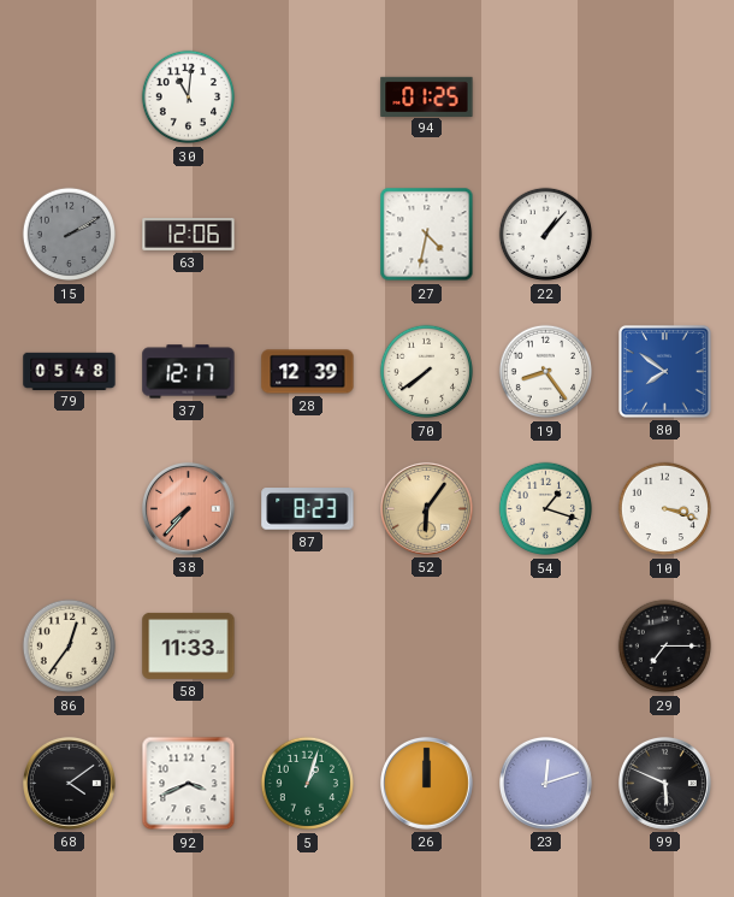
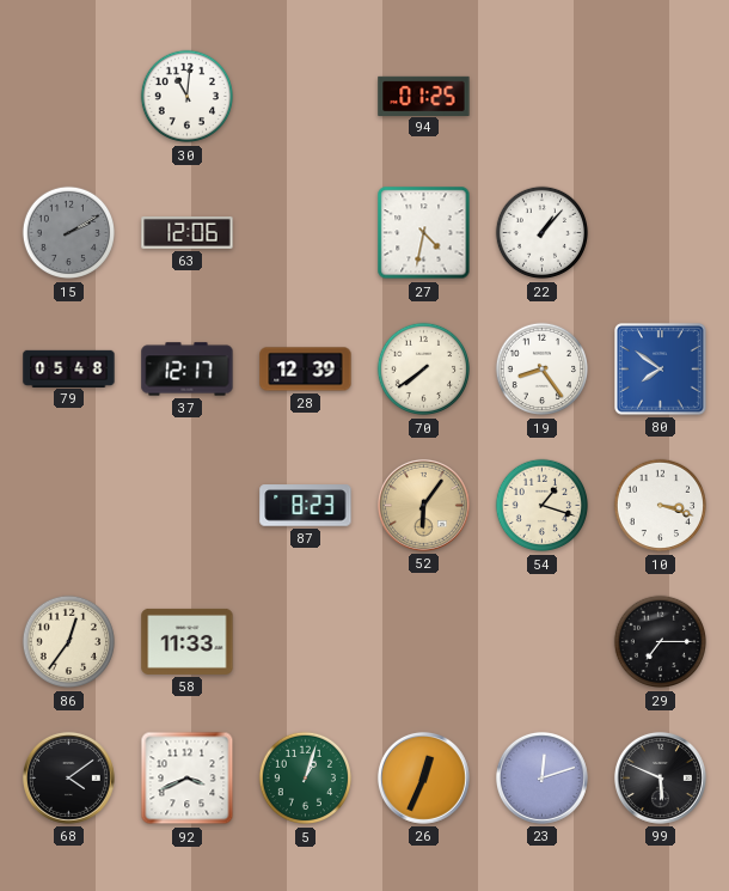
38: 7:37 -> none (188, 508)
26: 12:00 -> 12:34 (423, 777)
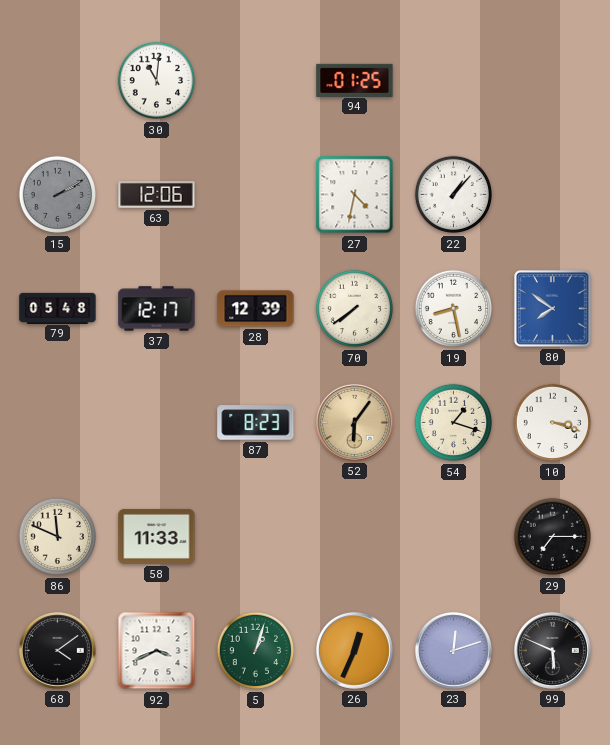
19: 8:24 -> 8:28 (454, 309)
86: 12:36 -> 11:49 (58, 537)
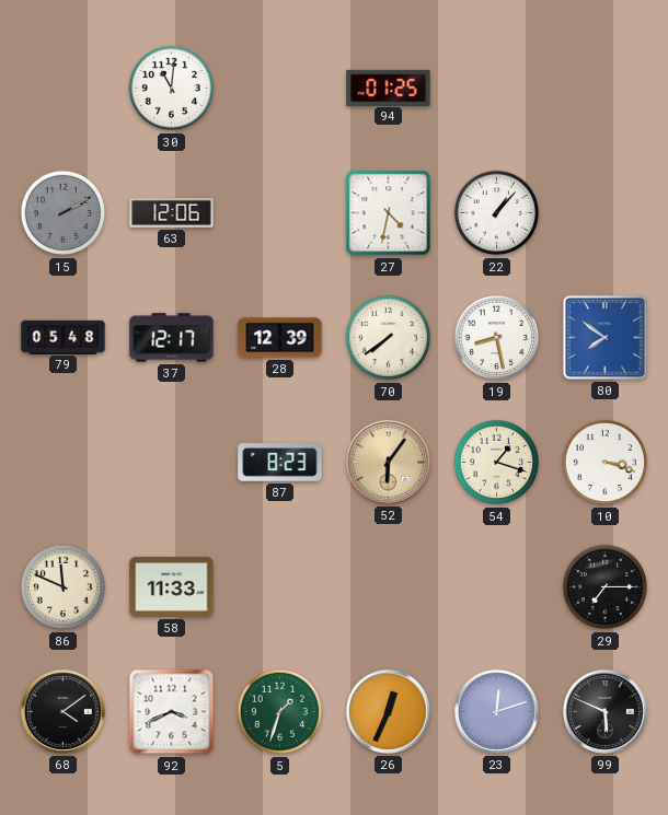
5: 1:03 -> 1:33 (280, 712)
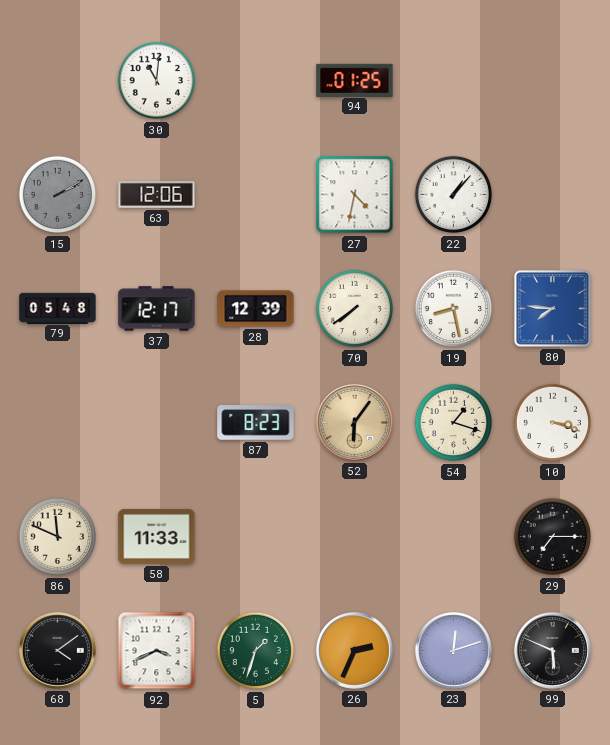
80: 7:51 -> 7:46 (553, 309)
26: 12:34 -> 2:34 (354, 650)
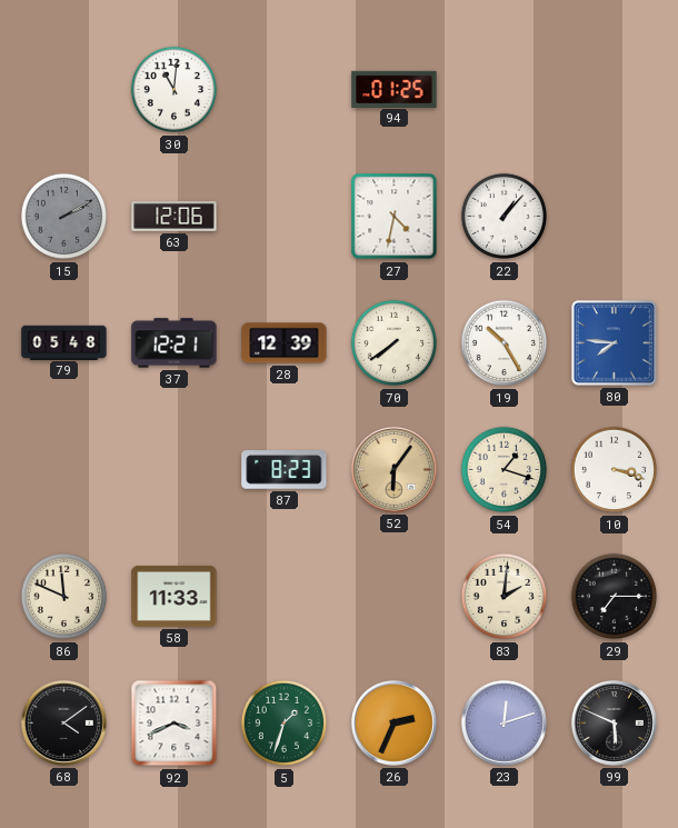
37: 12:17 -> 12:21 (175, 343)
19: 8:28 -> 10:25 (505, 343)
83: none -> 2:01 (505, 597)
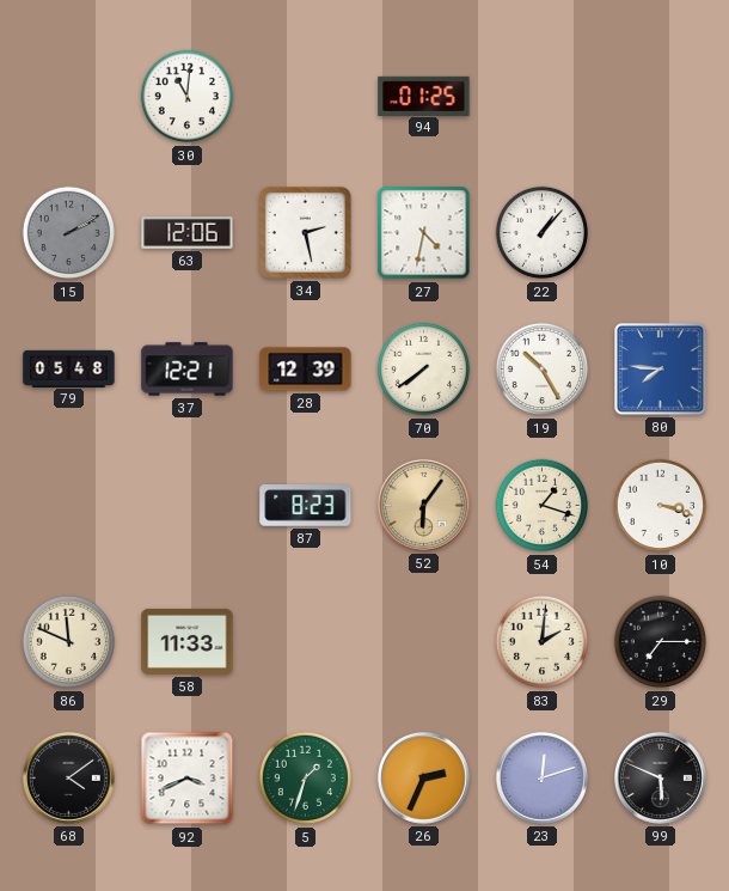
34: none -> 2:28 (305, 232)
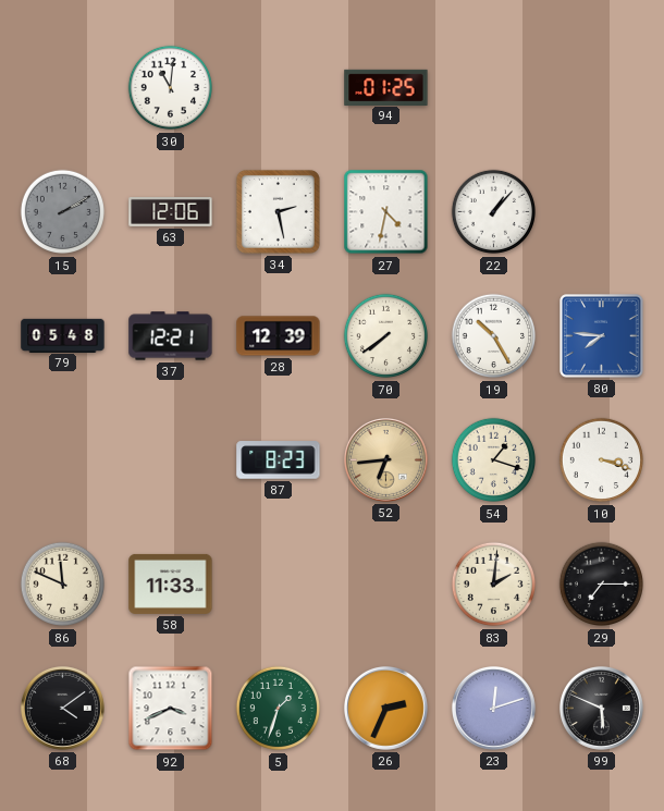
52: 6:06 -> 6:44 (385, 459)
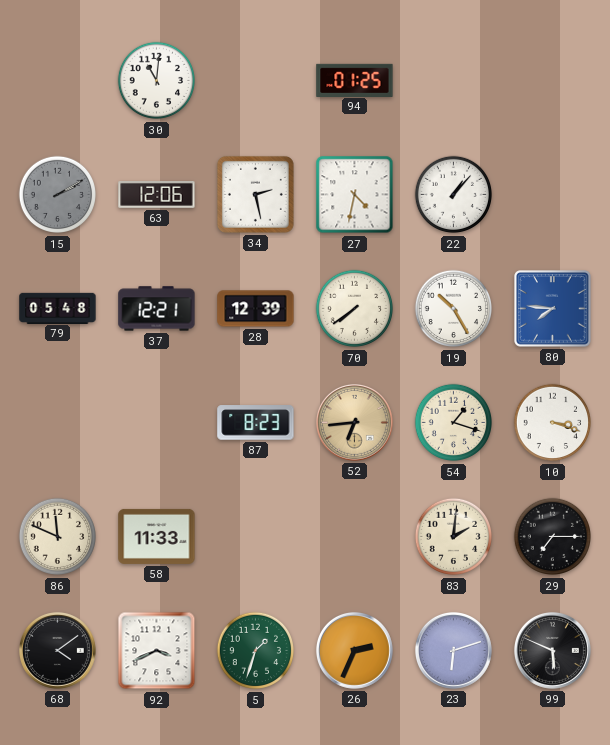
23: 12:12 -> 6:12 (453, 650)
